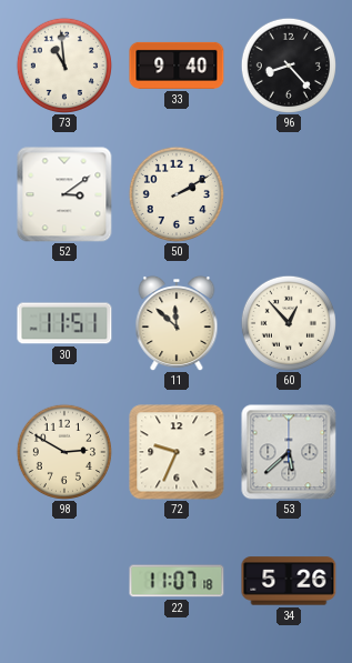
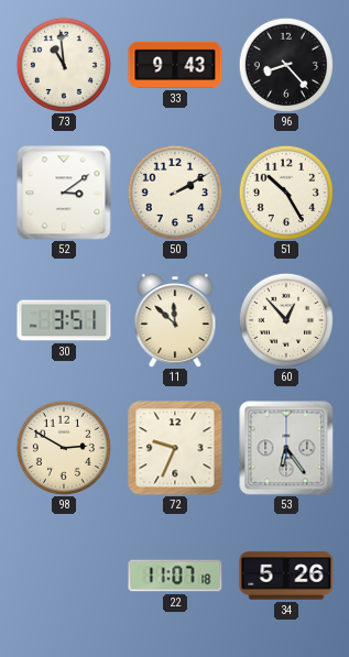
33: 9:40 -> 9:43 (175, 65)
51: none -> 10:25 (286, 193)
30: 11:51 -> 3:51 (64, 320)
53: 5:38 -> 6:24 (286, 448)
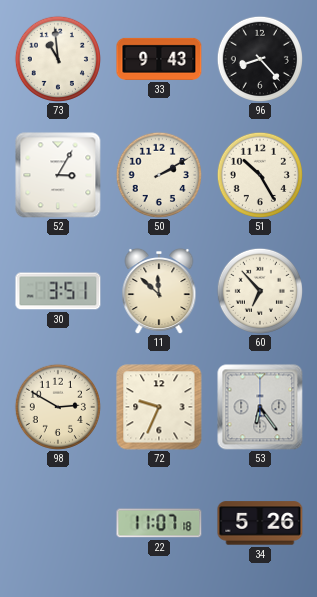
52: 3:09 -> 3:05 (58, 175)
60: 12:53 -> 6:53 (260, 291)
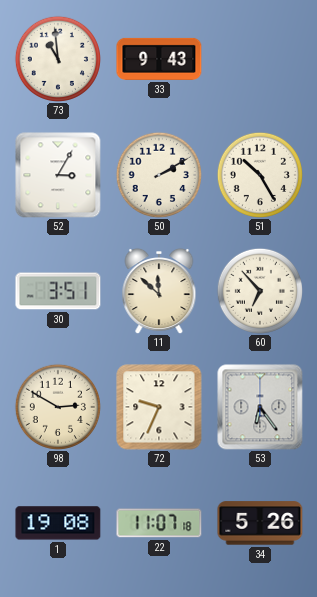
96: 8:23 -> none (260, 59)
1: none -> 19:08 (58, 523)
